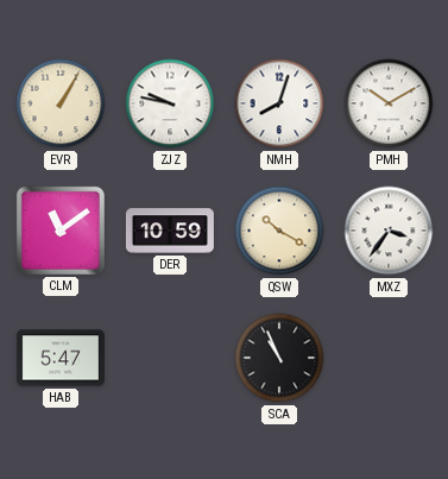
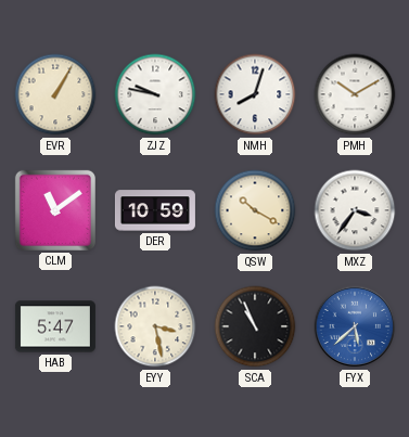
EYY: none -> 3:28 (155, 326)
FYX: none -> 5:38 (355, 326)
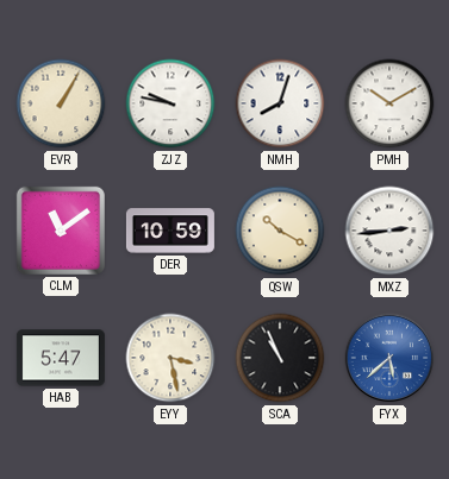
MXZ: 3:36 -> 2:44 (389, 231)
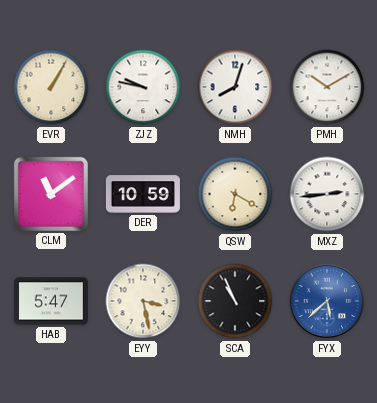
QSW: 10:20 -> 6:20 (235, 194)
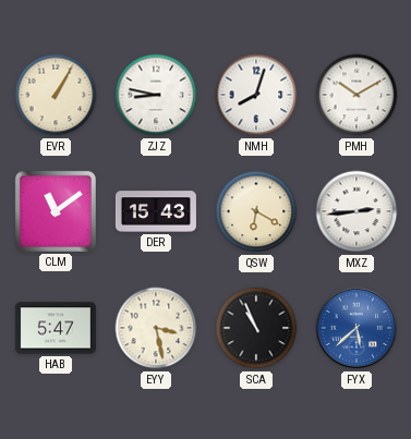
ZJZ: 9:47 -> 8:47 (156, 95)
DER: 10:59 -> 15:43 (156, 211)
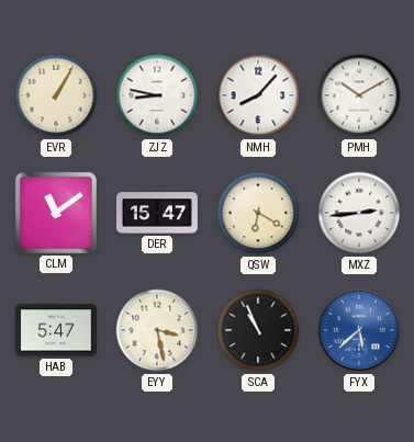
NMH: 8:03 -> 8:07 (258, 95)
DER: 15:43 -> 15:47 (157, 213)
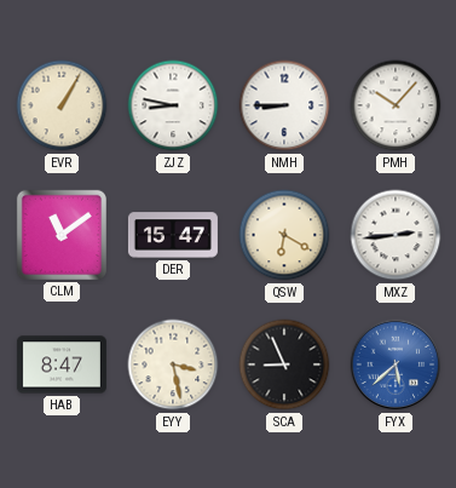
NMH: 8:07 -> 8:45 (284, 105)
PMH: 10:10 -> 10:07 (396, 105)
HAB: 5:47 -> 8:47 (62, 364)
SCA: 10:56 -> 8:56 (284, 364)
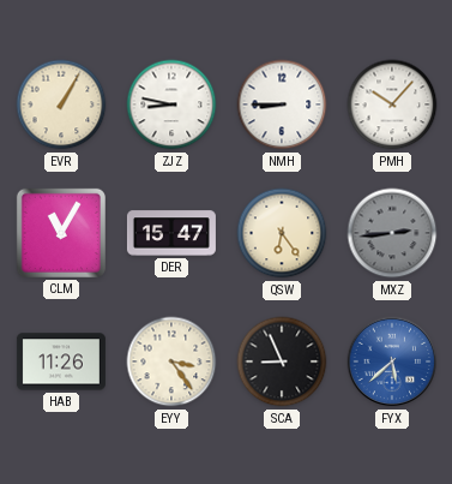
CLM: 11:09 -> 11:05 (61, 233)
QSW: 6:20 -> 6:24 (282, 233)
MXZ dial: white -> grey (392, 233)
HAB: 8:47 -> 11:26 (61, 361)
EYY: 3:28 -> 3:24 (171, 361)
